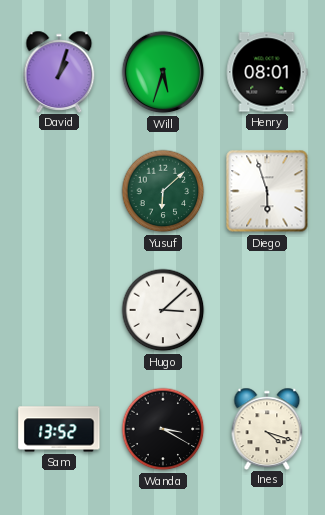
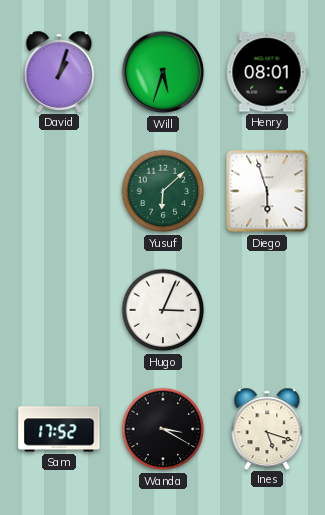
Hugo: 3:08 -> 3:04 (163, 310)
Sam: 13:52 -> 17:52 (59, 429)
Ines: 4:18 -> 5:18 (267, 428)
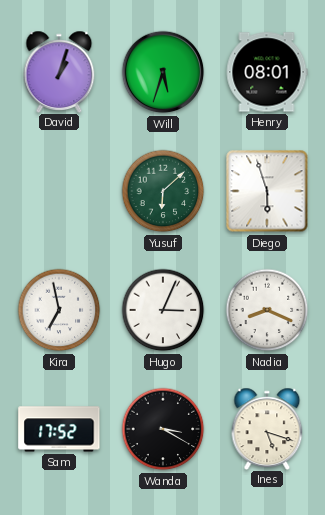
Kira: none -> 6:58 (59, 310)
Nadia: none -> 8:19 (267, 310)
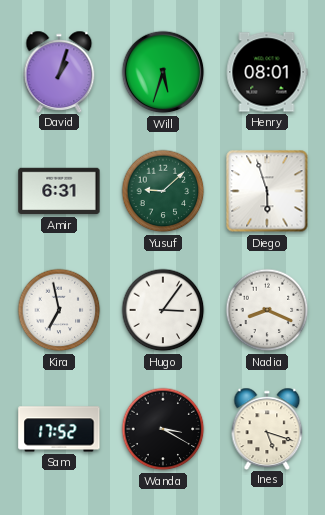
Amir: none -> 6:31 (59, 191)
Yusuf: 6:08 -> 9:08 (163, 191)
Hugo: 3:04 -> 3:06 (163, 310)
